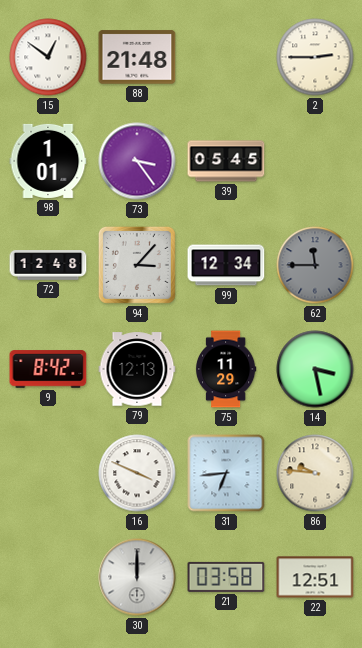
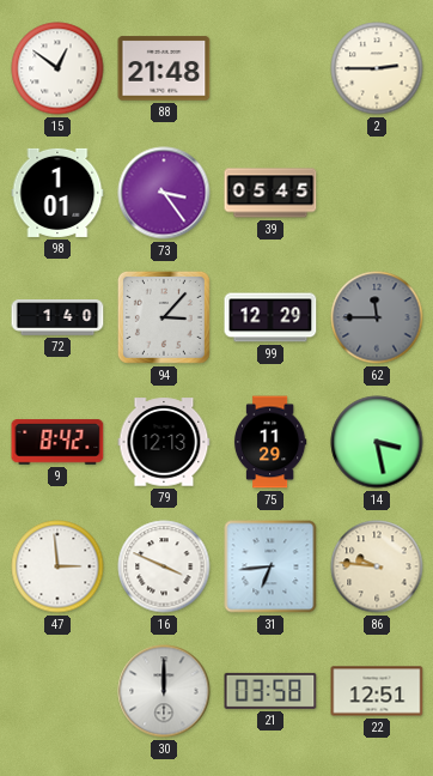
72: 12:48 -> 1:40 (57, 317)
99: 12:34 -> 12:29 (270, 317)
47: none -> 2:59 (57, 566)
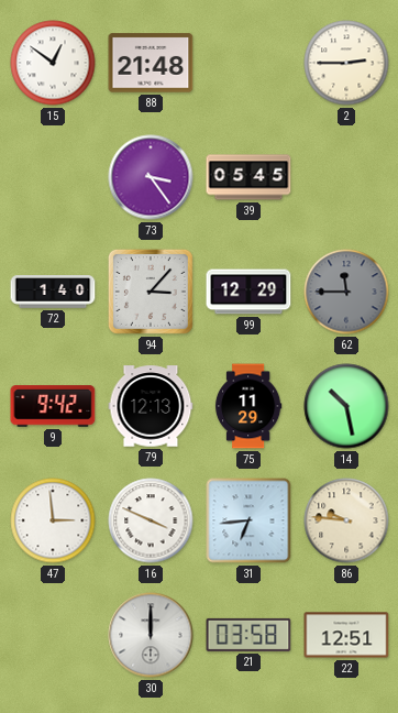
98: 1:01 -> none (57, 193)
9: 8:42 -> 9:42 (53, 406)
14: 3:28 -> 10:28 (346, 406)
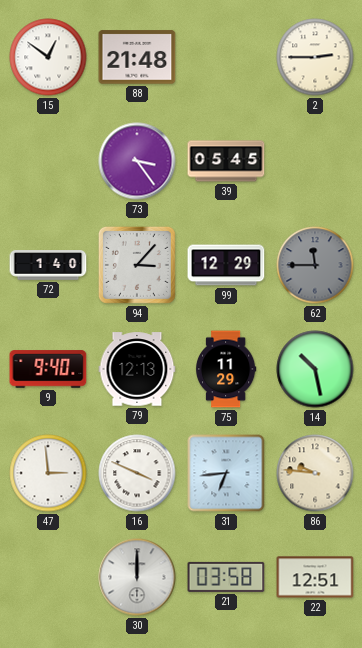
9: 9:42 -> 9:40 (48, 369)
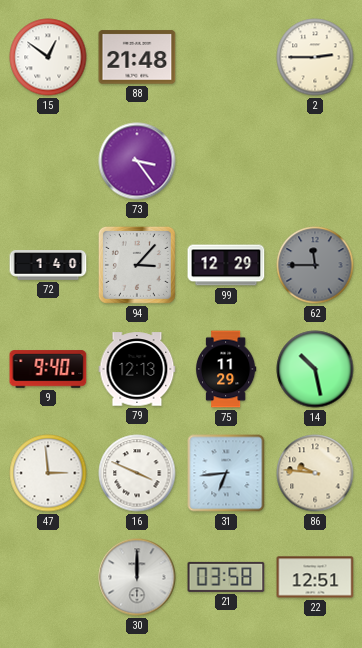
39: 05:45 -> none (226, 161)
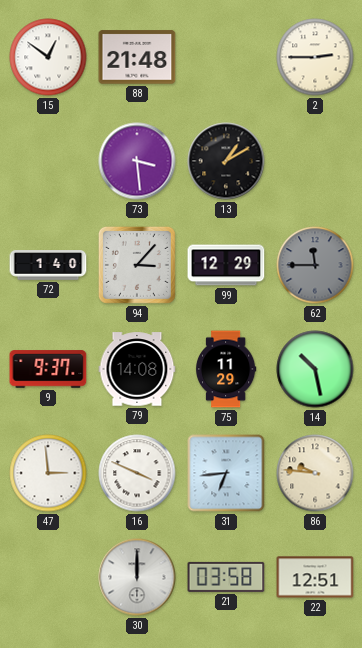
73: 3:24 -> 3:29 (137, 161)
13: none -> 1:10 (226, 161)
9: 9:40 -> 9:37 (48, 369)
79: 12:13 -> 14:08 (137, 369)
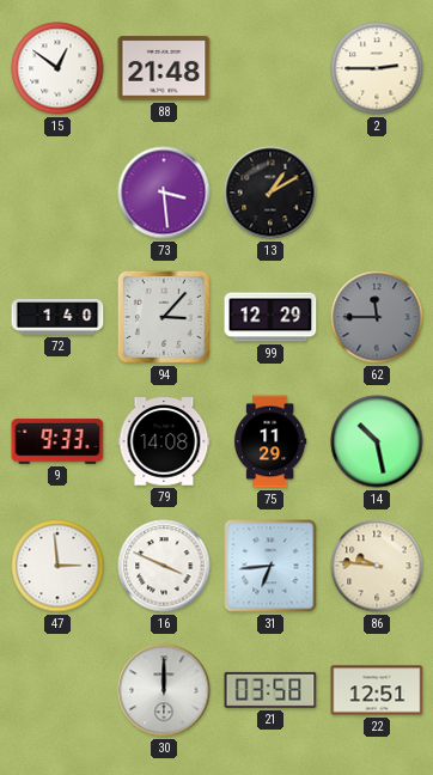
9: 9:37 -> 9:33 (57, 441)
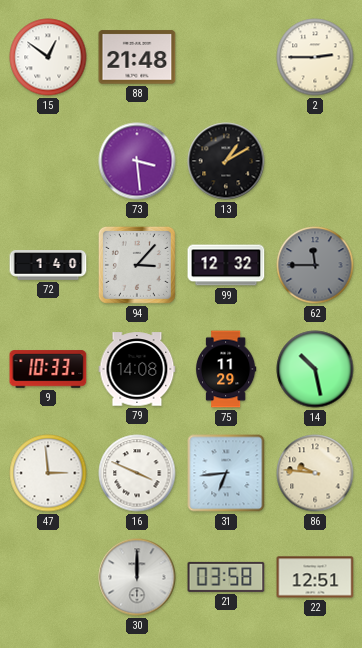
99: 12:29 -> 12:32 (226, 265)
9: 9:33 -> 10:33 (48, 369)
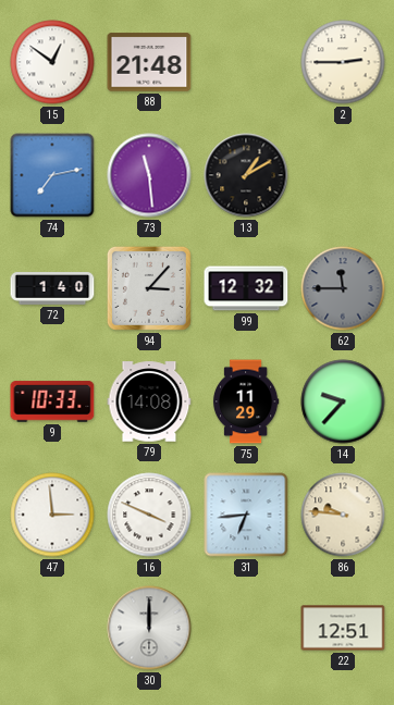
74: none -> 7:13 (52, 175)
73: 3:29 -> 11:29 (149, 175)
14: 10:28 -> 9:37 (343, 401)
21: 03:58 -> none (226, 577)
